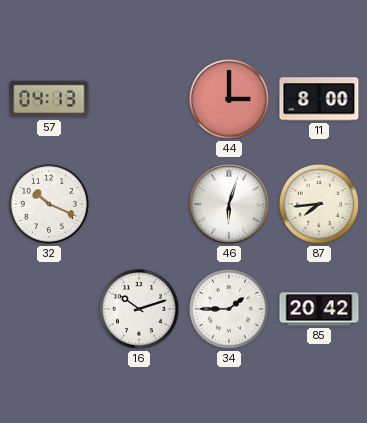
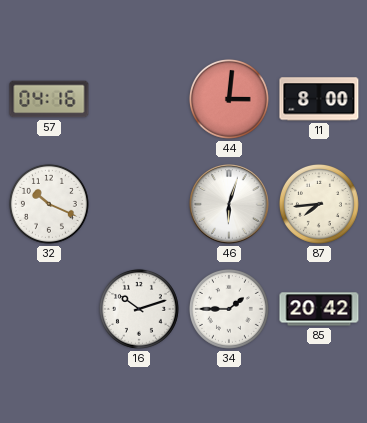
57: 04:13 -> 04:16 (49, 99)
44: 3:00 -> 3:01 (229, 99)
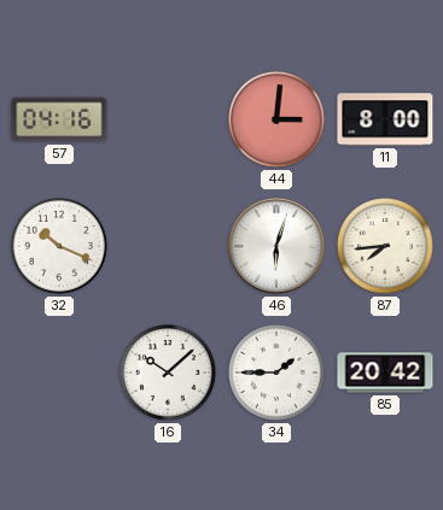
16: 10:12 -> 10:08 (168, 373)
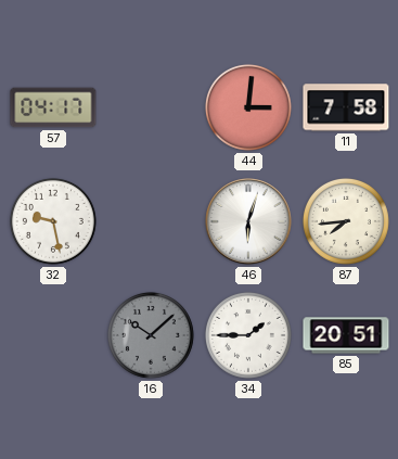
57: 04:16 -> 04:17 (53, 107)
11: 8:00 -> 7:58 (346, 107)
32: 10:19 -> 9:28 (53, 221)
16 dial: white -> grey (151, 335)
85: 20:42 -> 20:51 (346, 335)
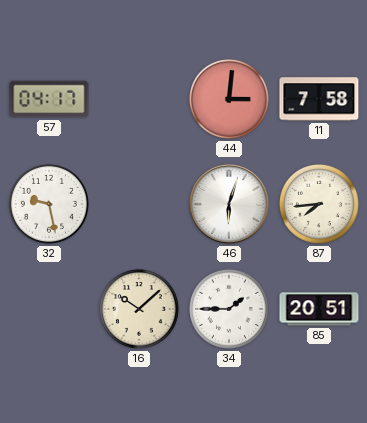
16 dial: grey -> cream (139, 309)
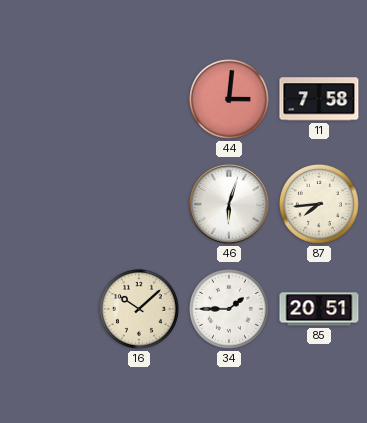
57: 04:17 -> none (49, 99)
32: 9:28 -> none (49, 204)
